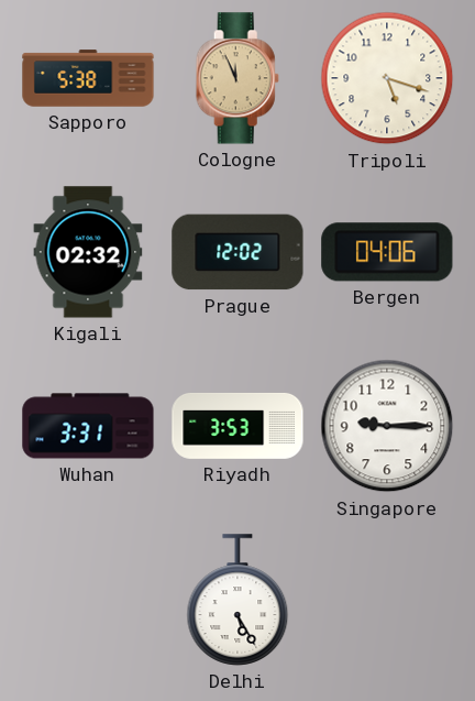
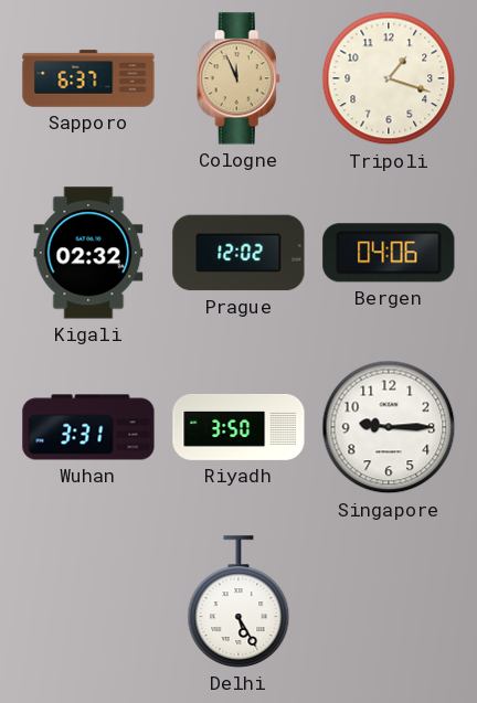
Sapporo: 5:38 -> 6:37 (88, 78)
Tripoli: 5:18 -> 1:18 (389, 78)
Riyadh: 3:53 -> 3:50 (239, 427)
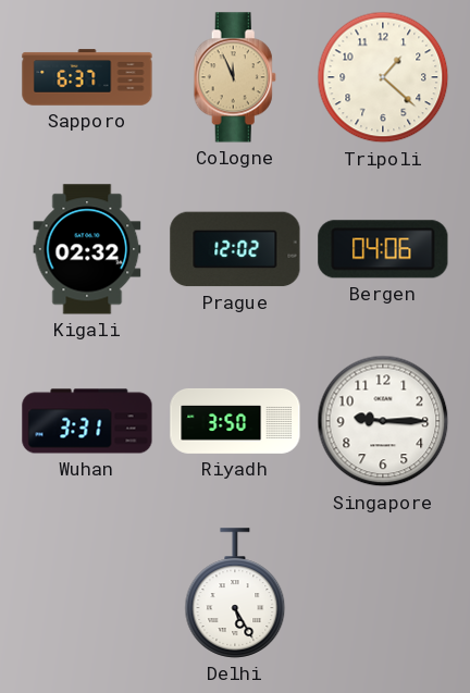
Tripoli: 1:18 -> 1:22 (383, 77)
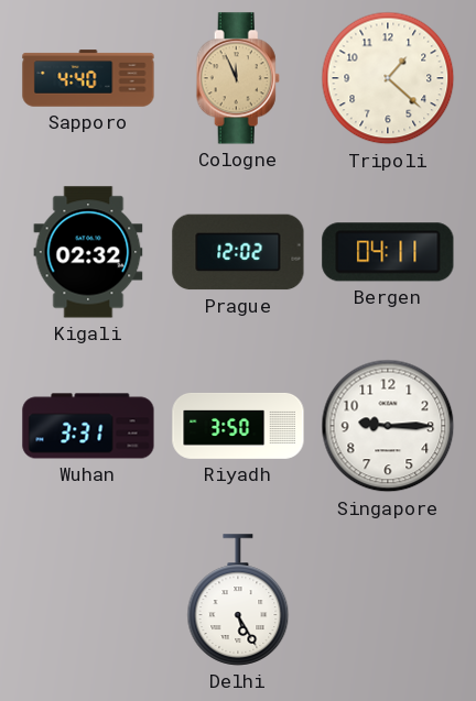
Sapporo: 6:37 -> 4:40 (88, 78)
Bergen: 04:06 -> 04:11 (388, 252)
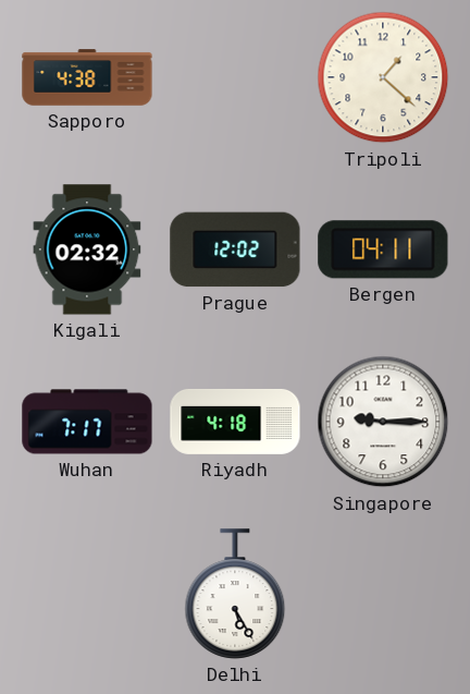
Sapporo: 4:40 -> 4:38 (87, 77)
Cologne: 11:56 -> none (238, 78)
Wuhan: 3:31 -> 7:17 (87, 422)
Riyadh: 3:50 -> 4:18 (235, 422)
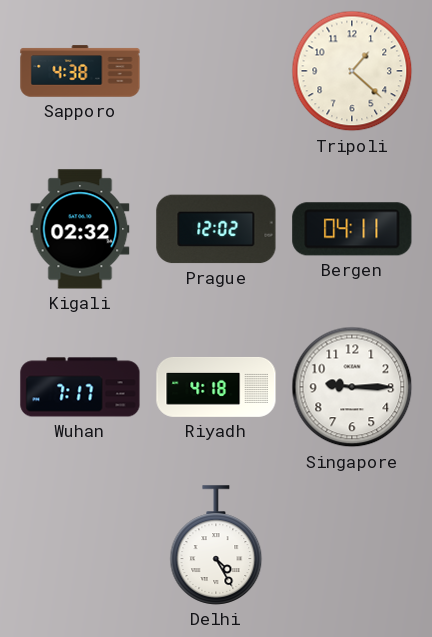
Delhi: 5:25 -> 4:25 (216, 545)
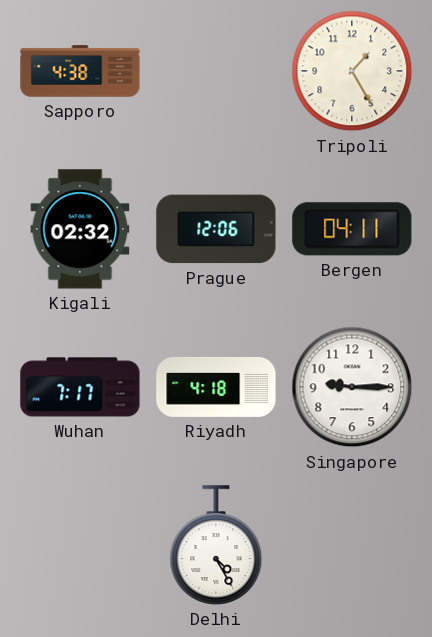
Tripoli: 1:22 -> 1:25 (352, 71)
Prague: 12:02 -> 12:06 (216, 229)
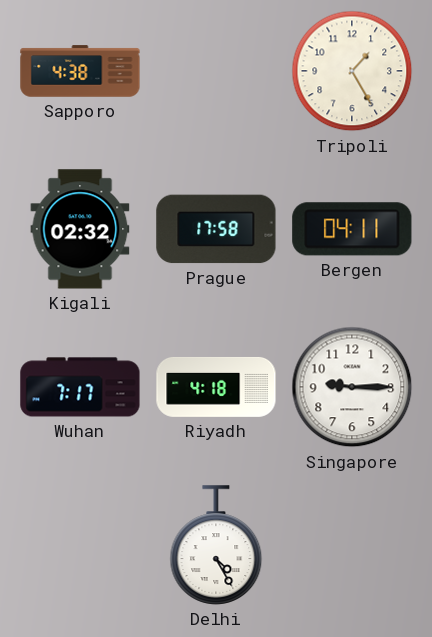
Prague: 12:06 -> 17:58 (216, 229)
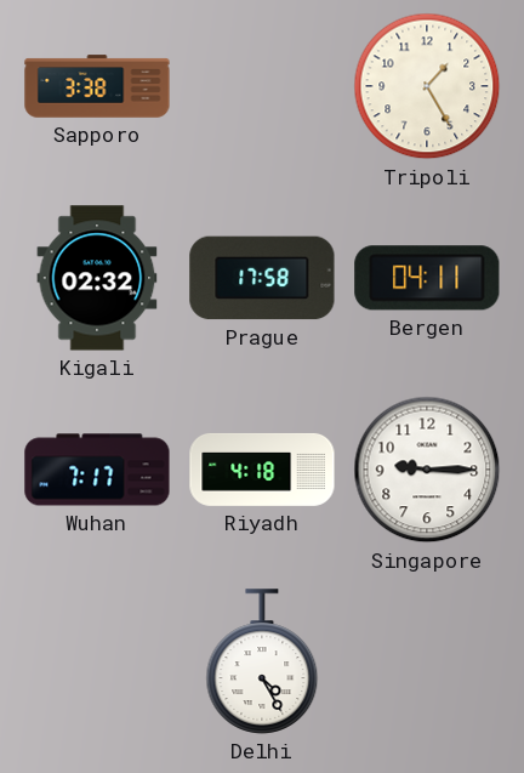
Sapporo: 4:38 -> 3:38 (97, 86)
